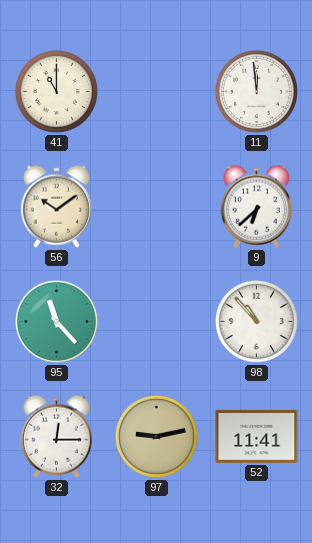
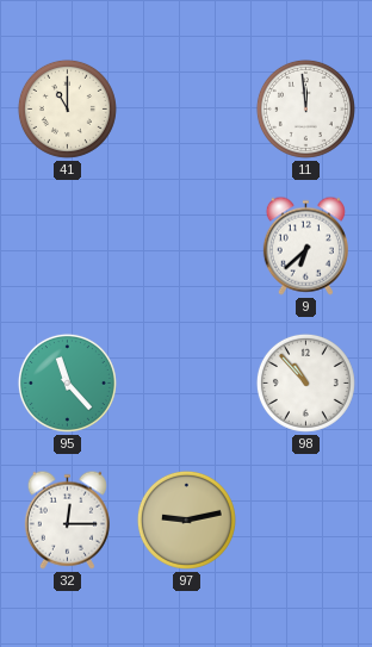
56: 10:09 -> none (56, 206)
52: 11:41 -> none (257, 436)
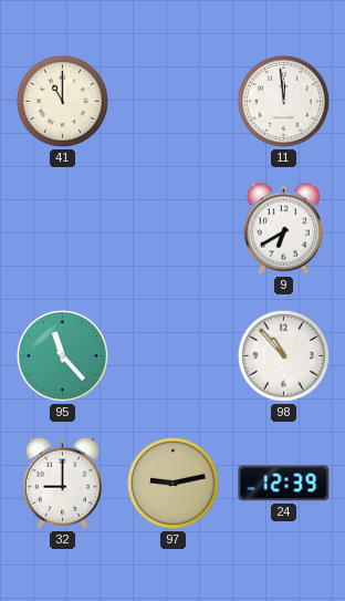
9: 6:38 -> 6:40 (283, 228)
32: 12:15 -> 9:00 (62, 483)
24: none -> 12:39 (284, 484)
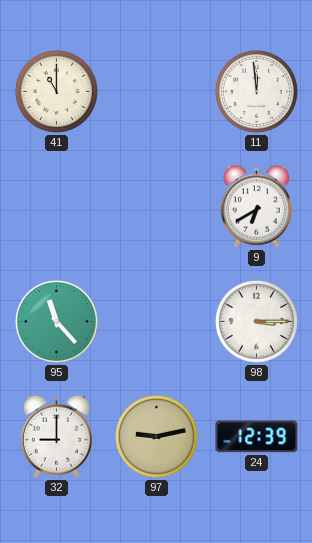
98: 10:53 -> 3:15 (256, 321)
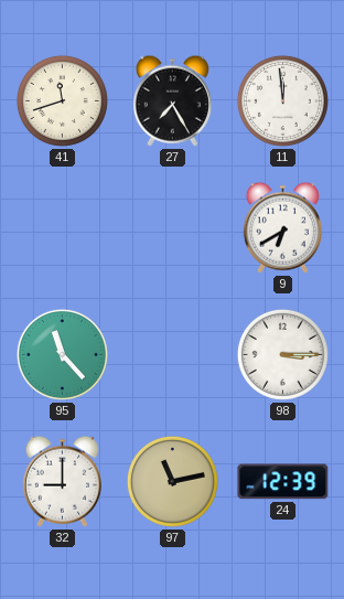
41: 11:00 -> 11:42 (62, 100)
27: none -> 7:25 (172, 100)
97: 9:13 -> 11:13 (172, 481)
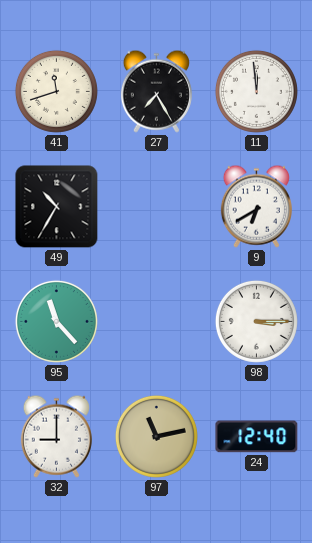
49: none -> 10:35 (57, 207)
24: 12:39 -> 12:40 (257, 437)
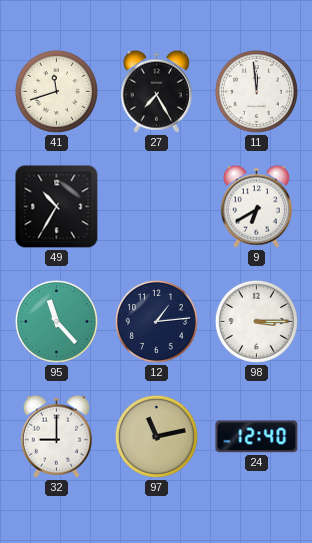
12: none -> 1:14 (156, 321)
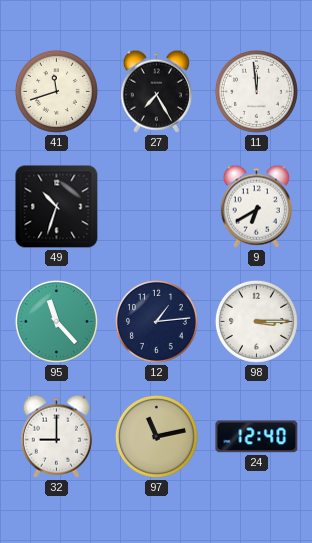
49: 10:35 -> 10:33 (57, 207)
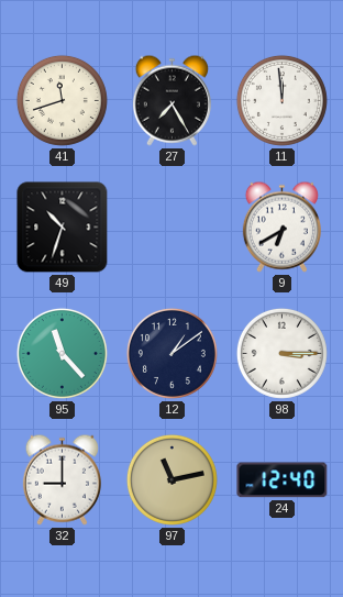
12: 1:14 -> 1:09 (171, 353)
